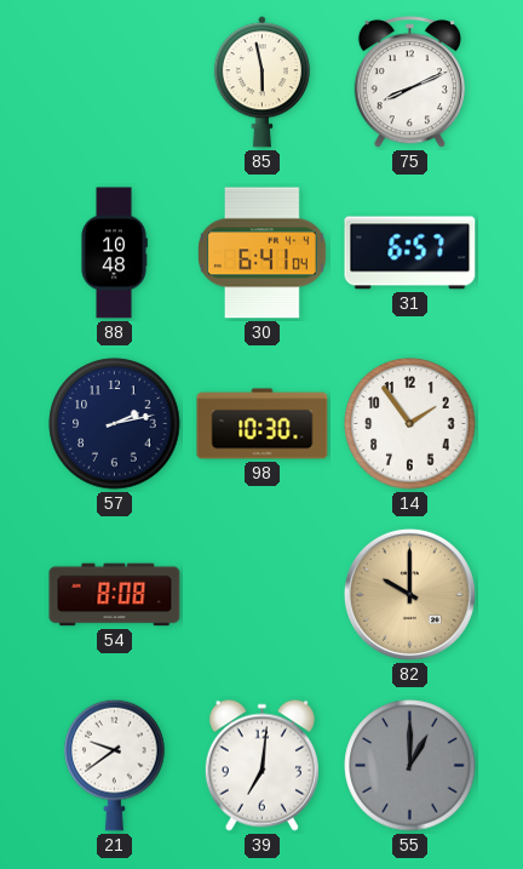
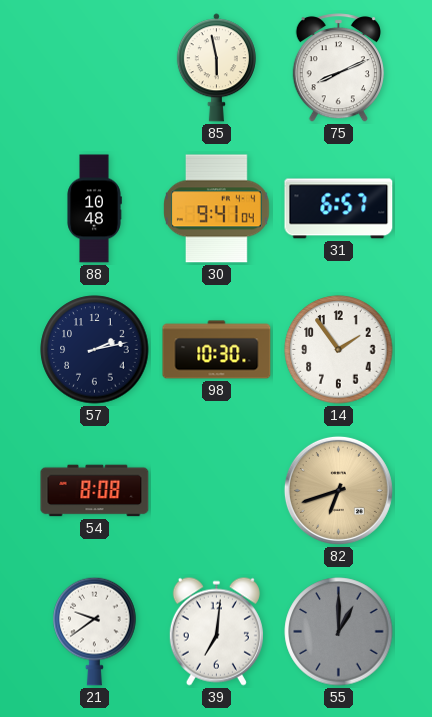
30: 6:41 -> 9:41 (217, 209)
82: 10:00 -> 6:42 (338, 490)
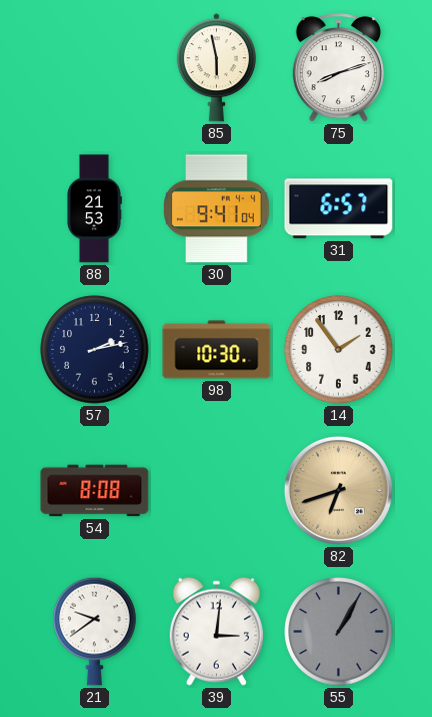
75: 8:11 -> 8:12 (338, 68)
88: 10:48 -> 21:53 (94, 209)
39: 7:01 -> 3:01 (216, 631)
55: 1:00 -> 1:05 (339, 632)
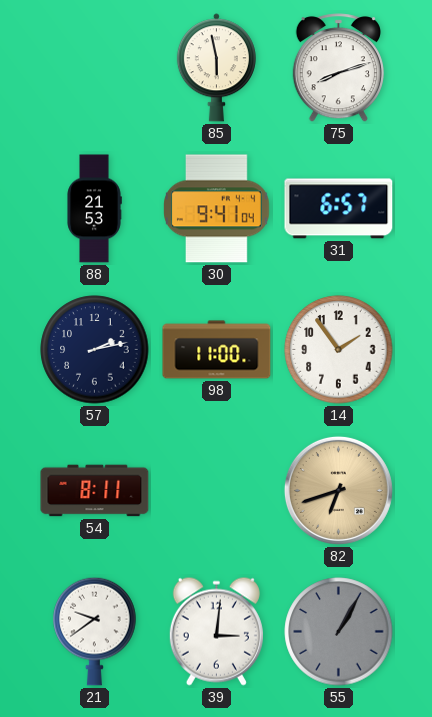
98: 10:30 -> 11:00 (217, 350)
54: 8:08 -> 8:11 (95, 491)
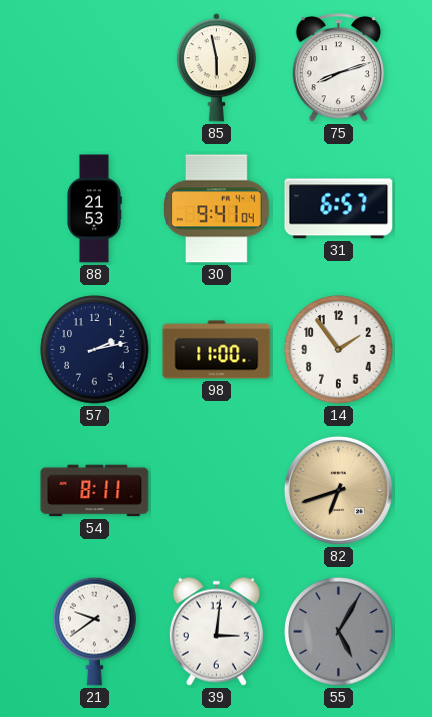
55: 1:05 -> 5:05 (339, 632)
